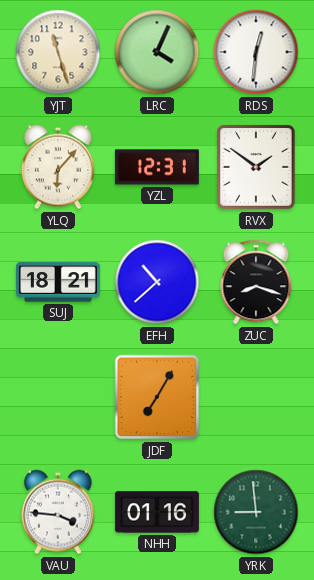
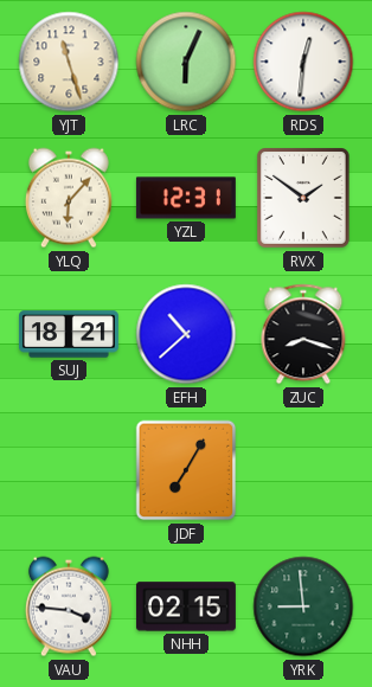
LRC: 4:04 -> 6:04 (186, 62)
NHH: 01:16 -> 02:15 (186, 606)
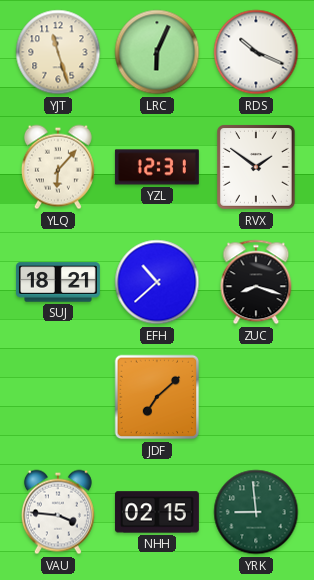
RDS: 12:31 -> 10:19 (256, 52)
JDF: 7:05 -> 7:08 (157, 397)
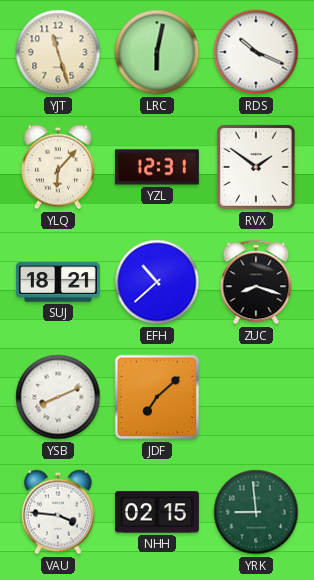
LRC: 6:04 -> 6:02 (157, 52)
YSB: none -> 8:11 (58, 397)
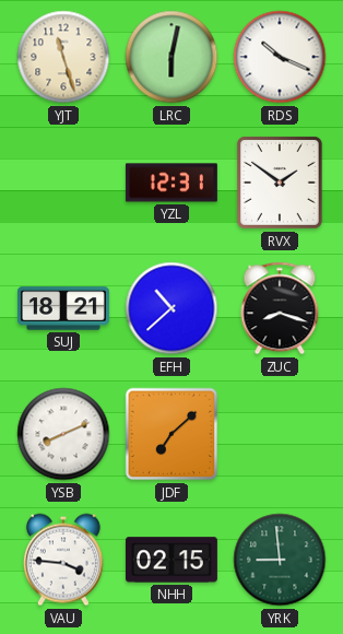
YLQ: 6:07 -> none (58, 167)
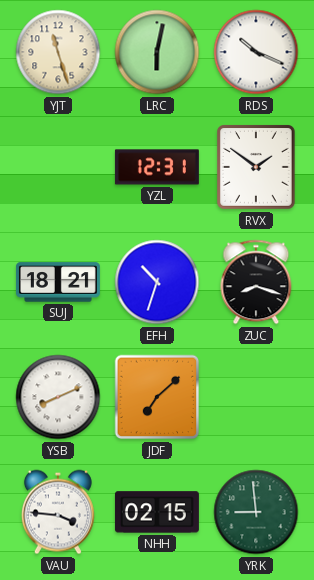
EFH: 10:38 -> 10:33 (157, 282)
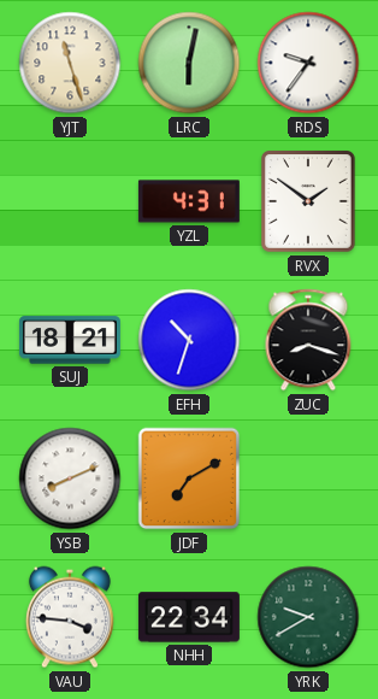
RDS: 10:19 -> 9:36 (308, 63)
YZL: 12:31 -> 4:31 (189, 201)
JDF: 7:08 -> 7:10 (189, 478)
NHH: 02:15 -> 22:34 (189, 617)
YRK: 8:59 -> 9:40 (308, 617)
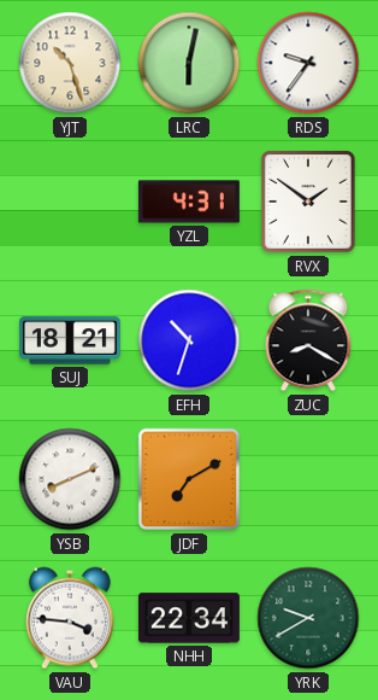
YJT: 11:27 -> 10:27 (70, 63)
ZUC: 8:18 -> 8:20 (308, 340)
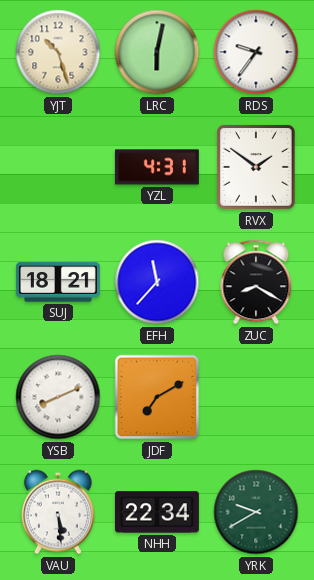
EFH: 10:33 -> 11:37 (157, 282)
VAU: 3:46 -> 5:29 (58, 512)
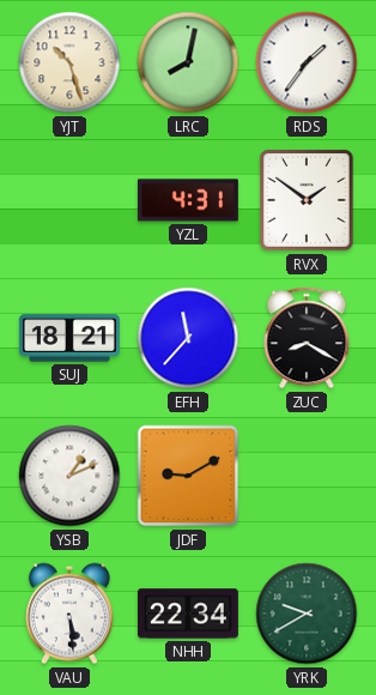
LRC: 6:02 -> 8:02 (188, 62)
RDS: 9:36 -> 1:36 (307, 62)
YSB: 8:11 -> 1:11 (69, 476)
JDF: 7:10 -> 9:10 (188, 476)
